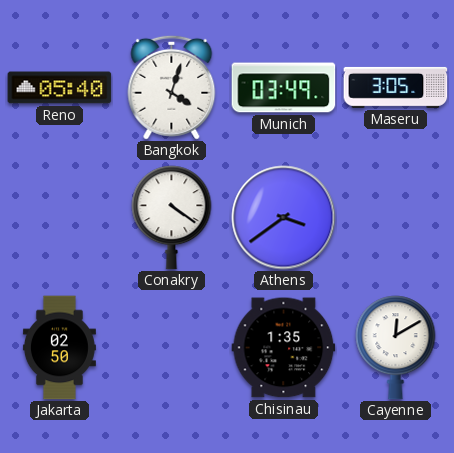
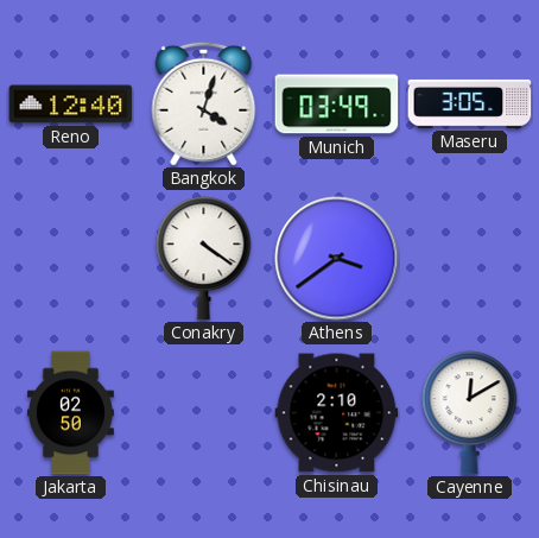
Reno: 05:40 -> 12:40 (71, 105)
Chisinau: 1:35 -> 2:10 (337, 413)
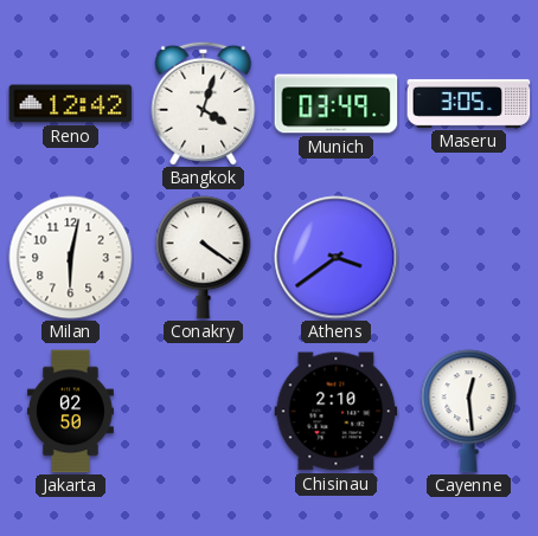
Reno: 12:40 -> 12:42 (71, 104)
Milan: none -> 6:02 (71, 258)
Cayenne: 12:10 -> 12:29 (469, 412)
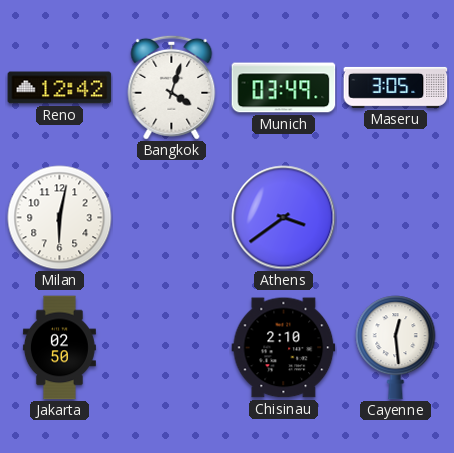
Conakry: 4:21 -> none (204, 258)
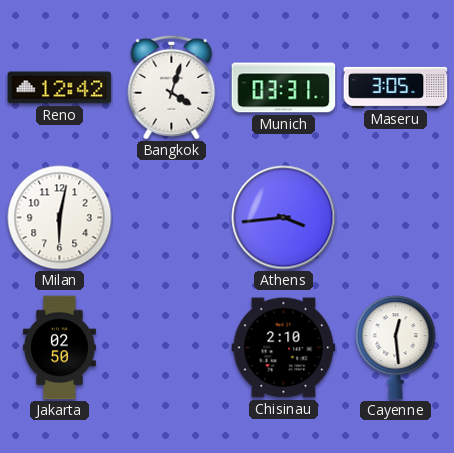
Munich: 03:49 -> 03:31 (284, 88)
Athens: 3:39 -> 3:44 (284, 218)
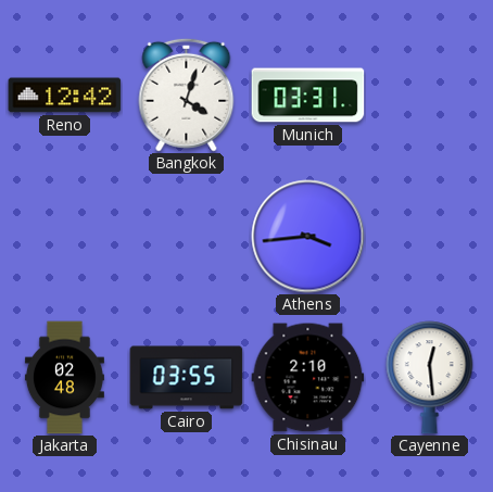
Maseru: 3:05 -> none (396, 87)
Milan: 6:02 -> none (60, 218)
Jakarta: 02:50 -> 02:48 (64, 378)
Cairo: none -> 03:55 (187, 378)
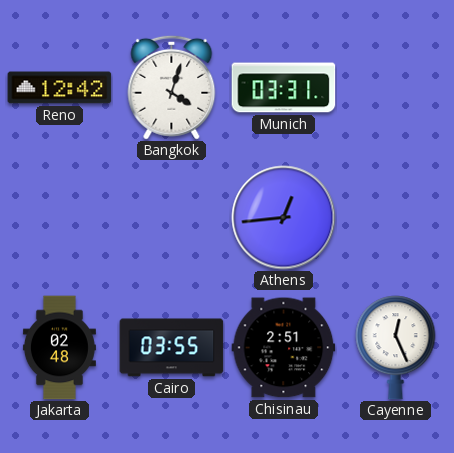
Athens: 3:44 -> 12:44 (284, 218)
Chisinau: 2:10 -> 2:51 (284, 348)
Cayenne: 12:29 -> 12:26 (396, 348)
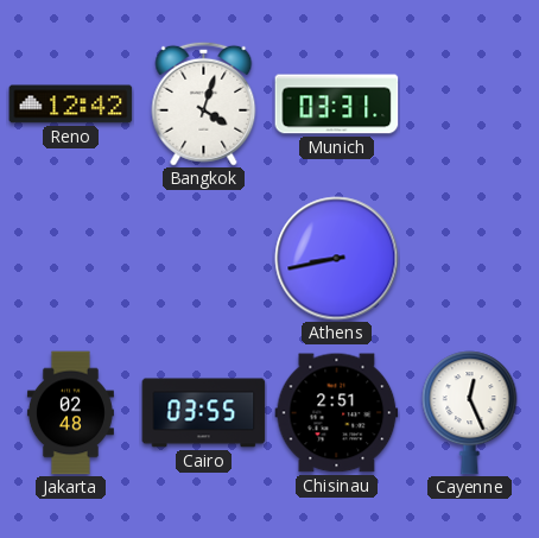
Athens: 12:44 -> 8:43 (337, 259)
